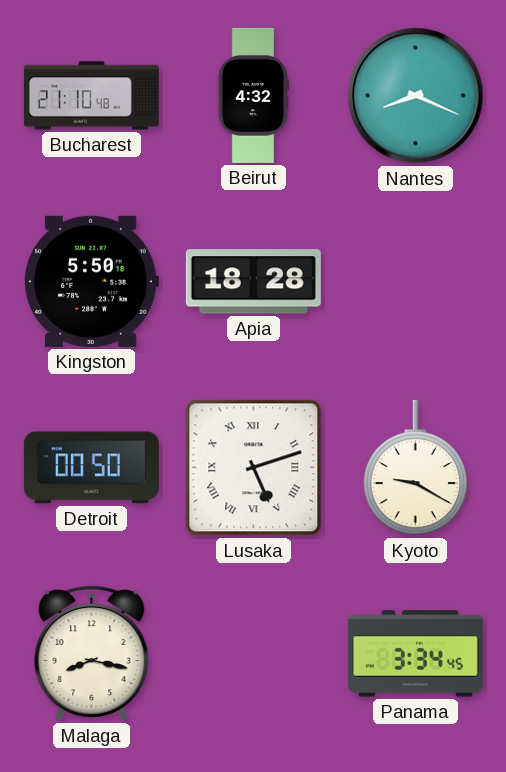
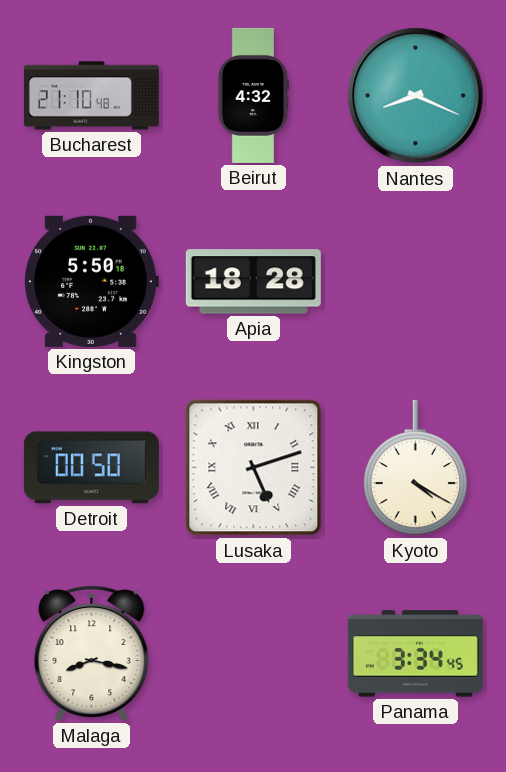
Kyoto: 9:20 -> 4:20 (415, 468)
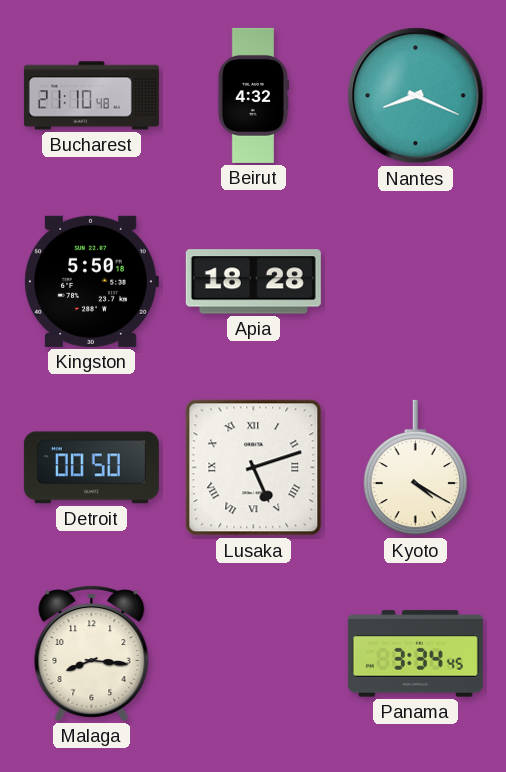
Malaga: 8:17 -> 8:16 (92, 654)
